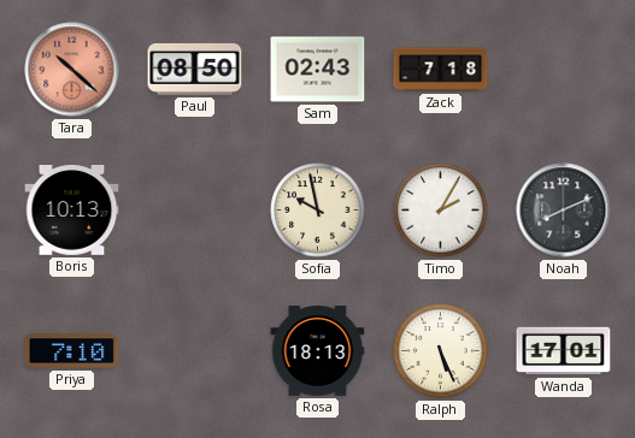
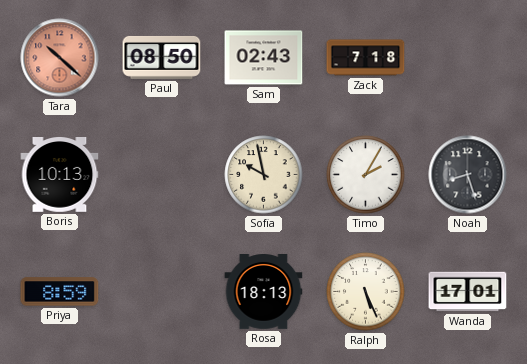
Noah: 8:11 -> 8:27 (468, 175)
Priya: 7:10 -> 8:59 (60, 292)
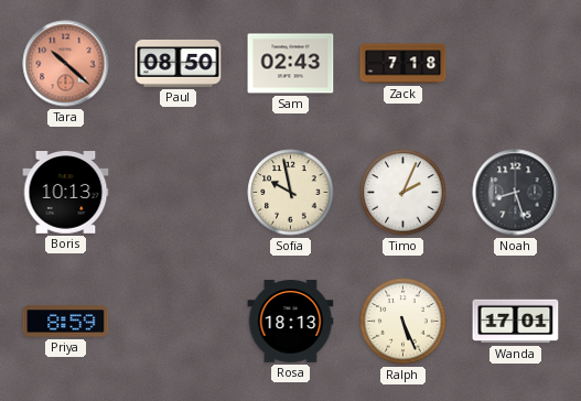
Timo: 2:05 -> 2:04 (404, 193)
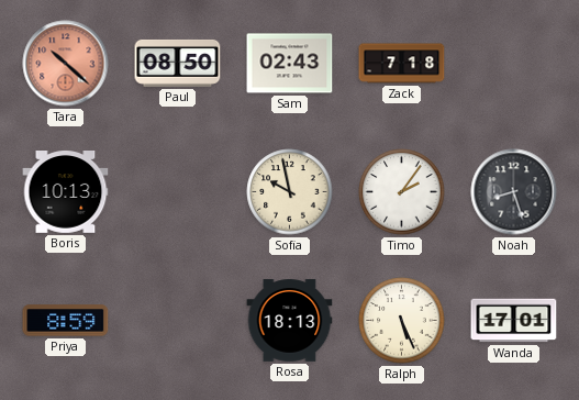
Timo: 2:04 -> 2:06 (402, 192)
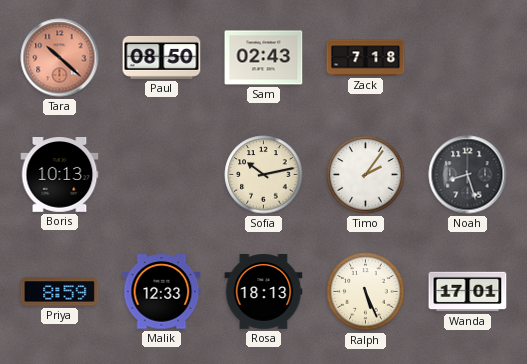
Sofia: 9:58 -> 10:13 (264, 175)
Malik: none -> 12:33 (162, 292)
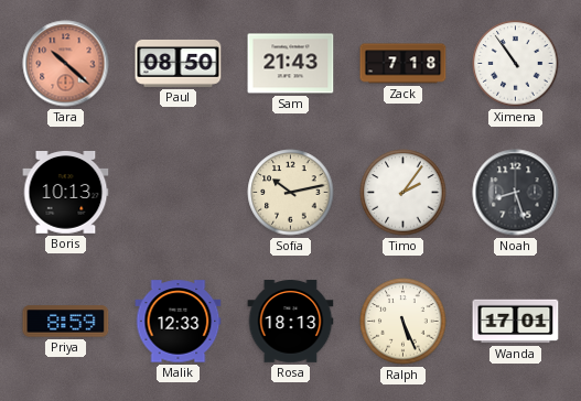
Sam: 02:43 -> 21:43 (291, 64)
Ximena: none -> 10:54 (516, 64)
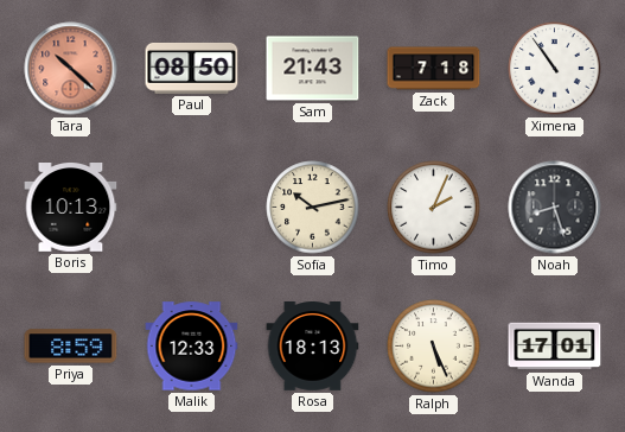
Timo: 2:06 -> 2:04 (434, 208)
